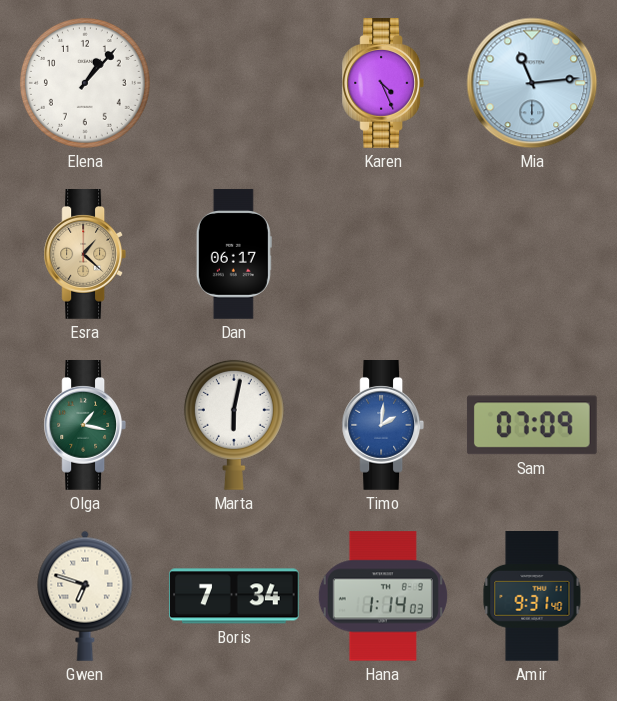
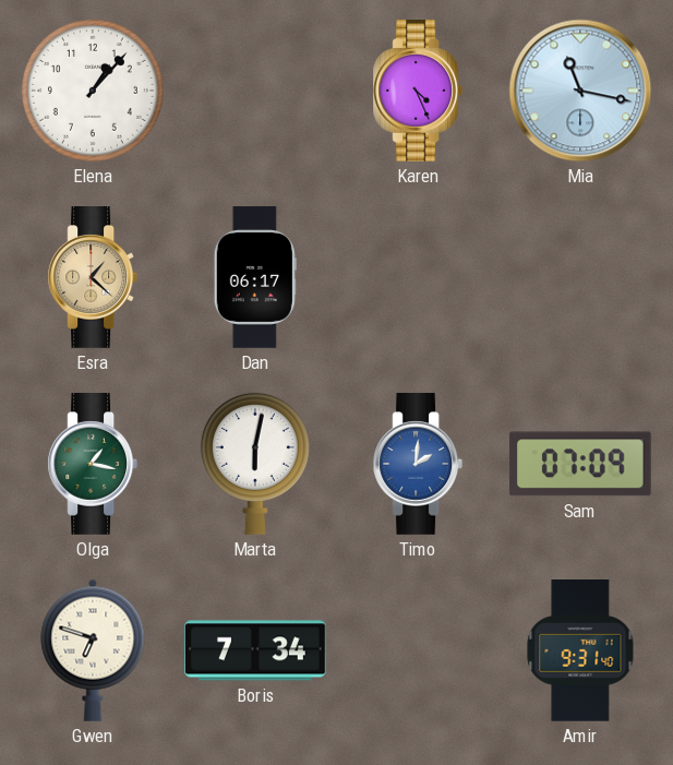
Mia: 11:14 -> 11:17 (580, 91)
Hana: 1:14 -> none (383, 596)
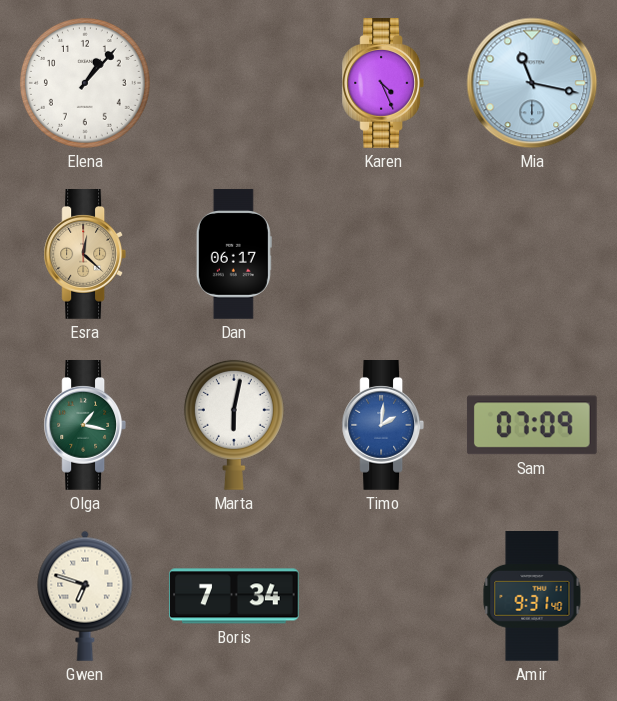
Esra: 1:22 -> 12:22 (84, 255)
